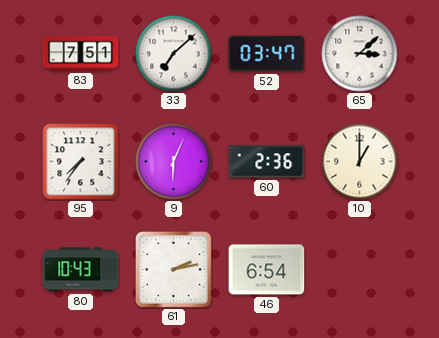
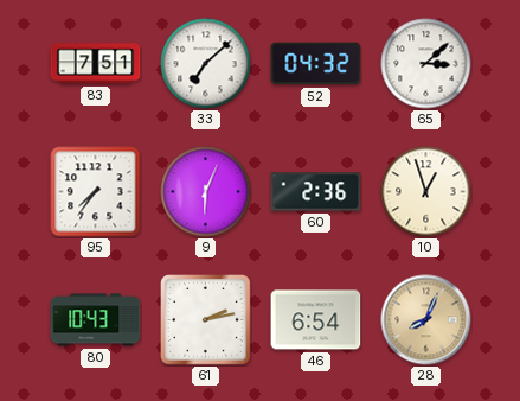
52: 03:47 -> 04:32 (316, 64)
10: 1:00 -> 12:57 (426, 192)
28: none -> 8:04 (426, 320)
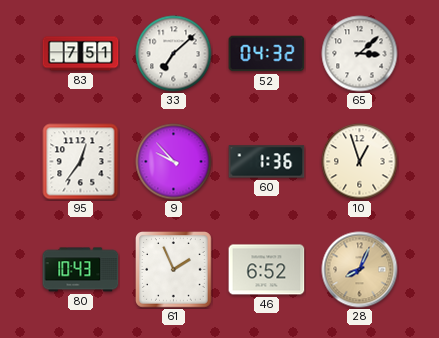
95: 7:36 -> 12:36 (81, 162)
9: 6:04 -> 9:53 (174, 162)
60: 2:36 -> 1:36 (267, 162)
61: 2:13 -> 1:56 (174, 270)
46: 6:54 -> 6:52 (267, 270)
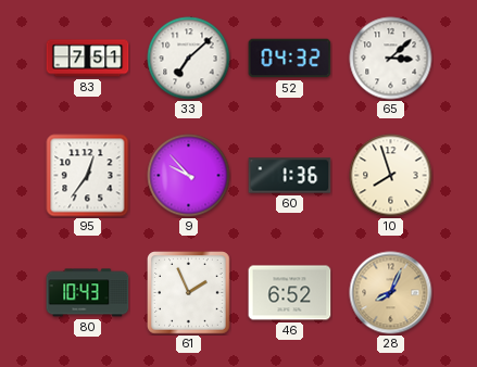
10: 12:57 -> 7:57 (391, 176)
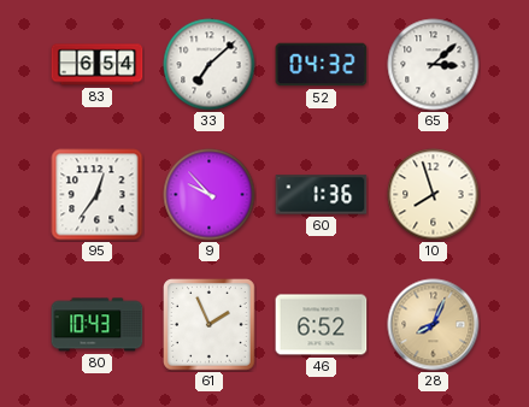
83: 7:51 -> 6:54 (98, 65)
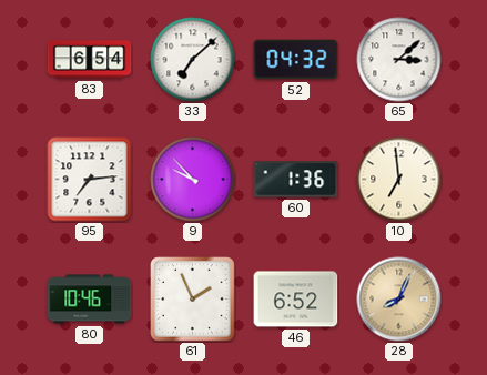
95: 12:36 -> 7:14 (90, 180)
10: 7:57 -> 6:59 (399, 180)
80: 10:43 -> 10:46 (90, 300)
